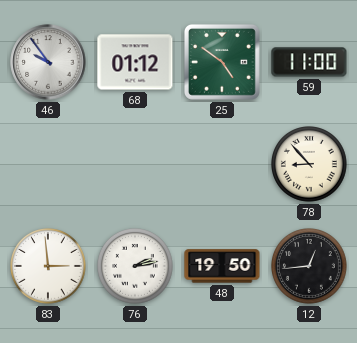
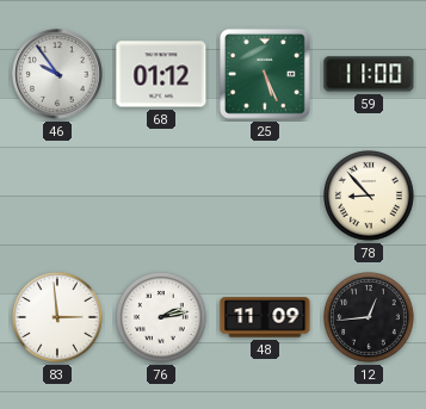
25: 4:51 -> 5:26 (265, 74)
48: 19:50 -> 11:09 (265, 317)
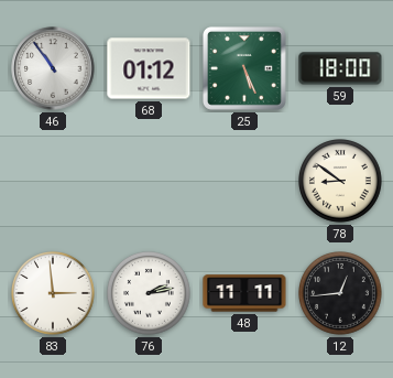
46: 9:54 -> 10:54 (53, 68)
59: 11:00 -> 18:00 (340, 68)
78: 8:53 -> 8:51 (341, 182)
48: 11:09 -> 11:11 (244, 293)
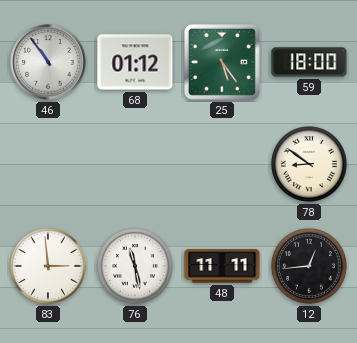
25: 5:26 -> 5:24 (222, 62)
76: 2:13 -> 11:28 (136, 267)
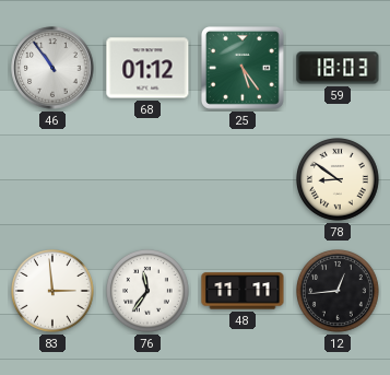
59: 18:00 -> 18:03 (338, 68)
76: 11:28 -> 11:36 (149, 292)
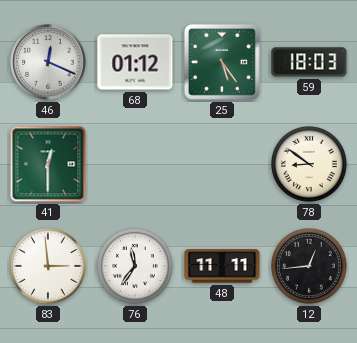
46: 10:54 -> 12:19 (48, 62)
41: none -> 12:30 (48, 164)
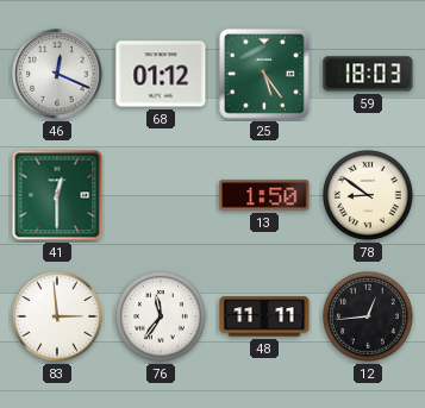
13: none -> 1:50 (264, 195)
